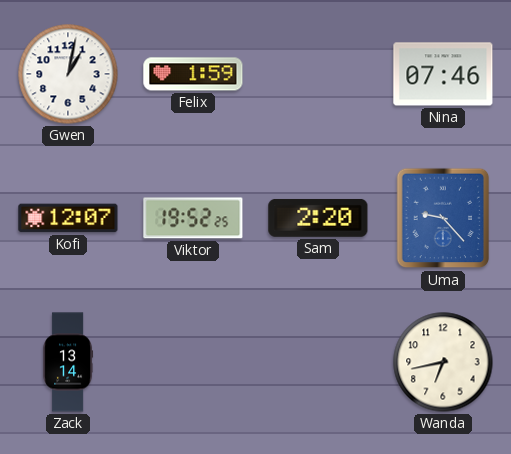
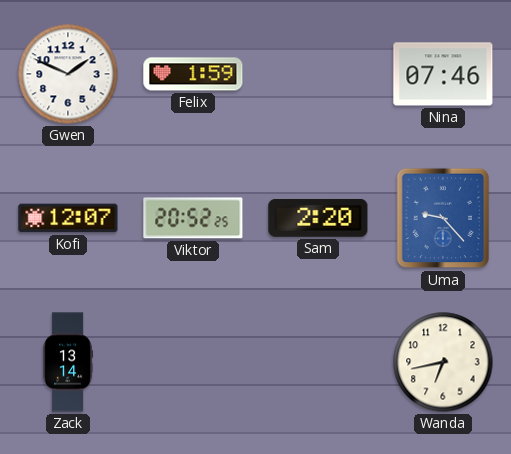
Gwen: 1:02 -> 1:49 (68, 74)
Viktor: 19:52 -> 20:52 (193, 218)
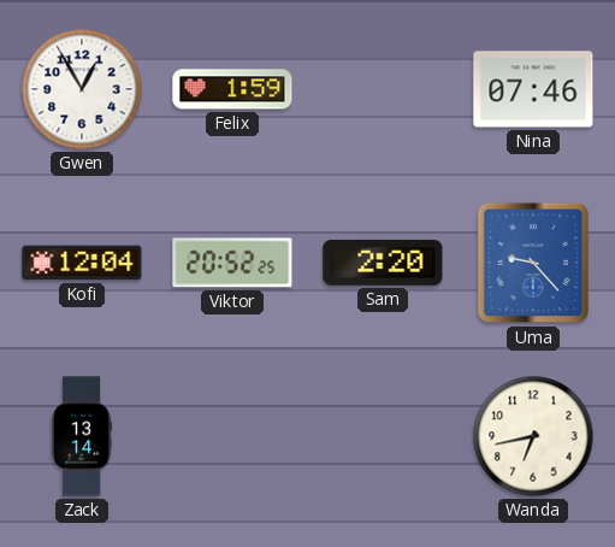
Gwen: 1:49 -> 12:55 (82, 89)
Kofi: 12:07 -> 12:04 (82, 263)
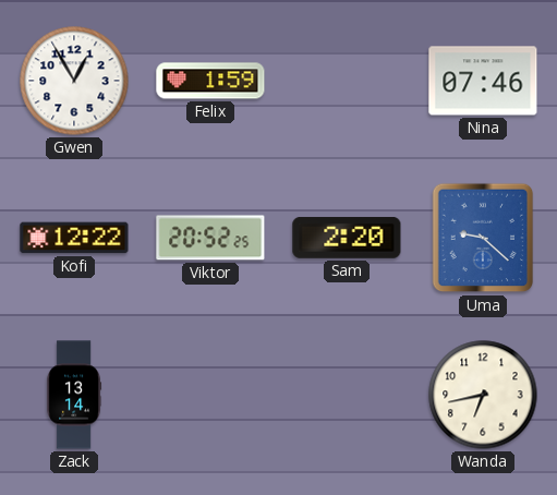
Kofi: 12:04 -> 12:22 (74, 238)
Uma: 9:23 -> 9:22 (483, 238)
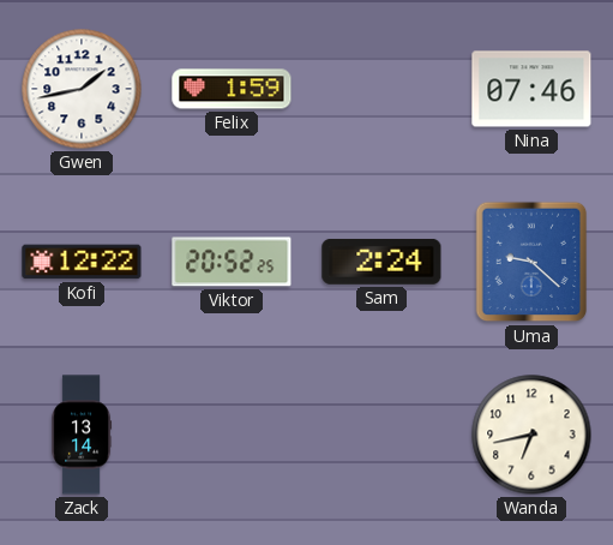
Gwen: 12:55 -> 1:43 (82, 89)
Sam: 2:20 -> 2:24 (381, 262)
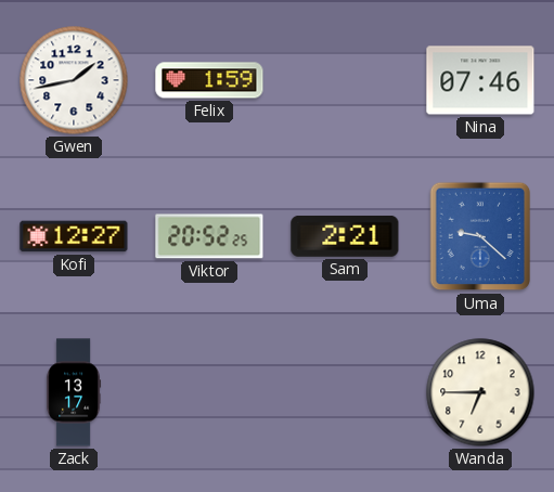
Kofi: 12:22 -> 12:27 (74, 236)
Sam: 2:24 -> 2:21 (345, 236)
Zack: 13:14 -> 13:17 (74, 392)
Wanda: 6:43 -> 6:45 (480, 392)
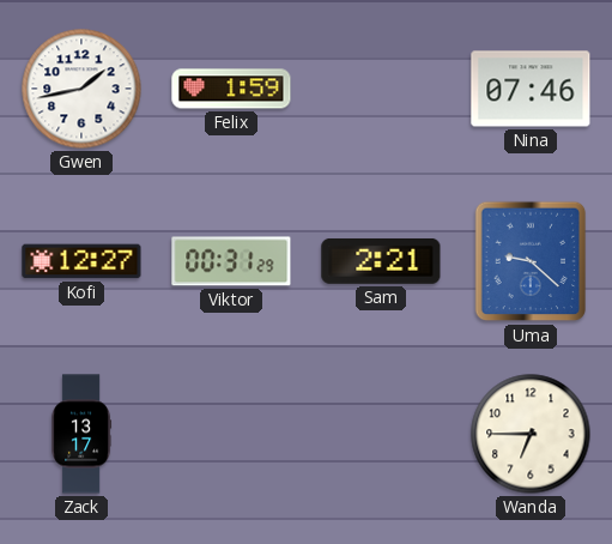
Viktor: 20:52 -> 00:31 (231, 261)
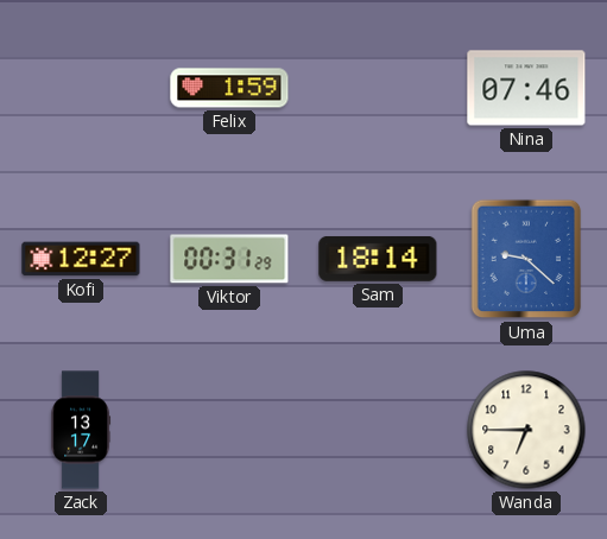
Gwen: 1:43 -> none (81, 89)
Sam: 2:21 -> 18:14 (378, 259)
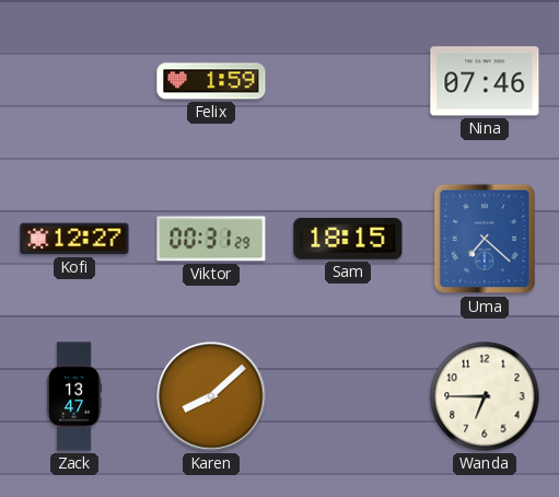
Sam: 18:14 -> 18:15 (348, 239)
Uma: 9:22 -> 7:22 (485, 239)
Zack: 13:17 -> 13:47 (74, 396)
Karen: none -> 8:08 (211, 396)
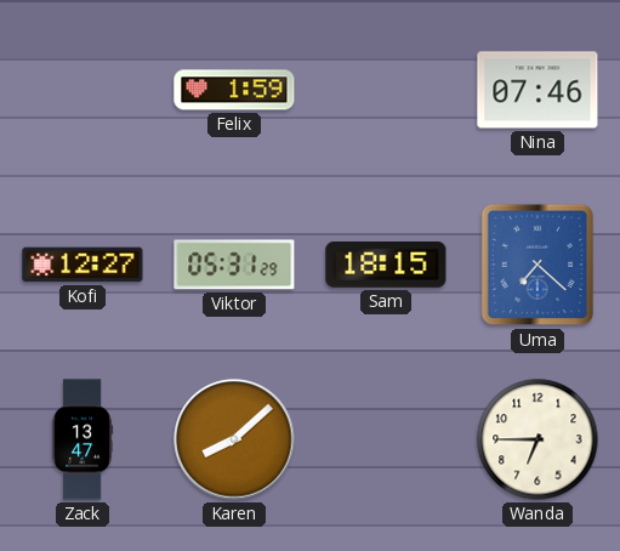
Viktor: 00:31 -> 05:31 (234, 265)
